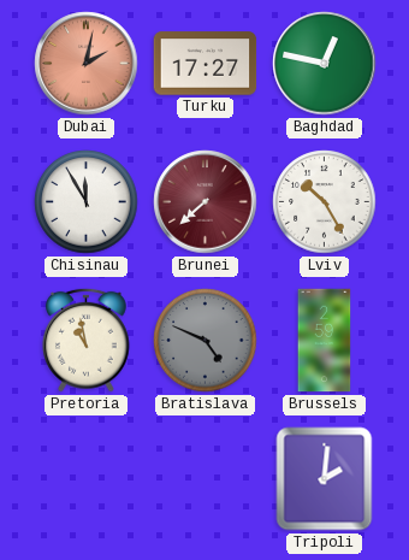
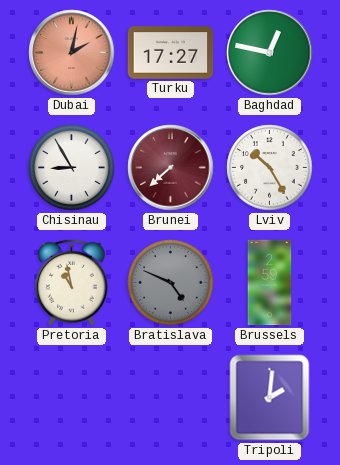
Chisinau: 11:55 -> 8:55 (72, 168)
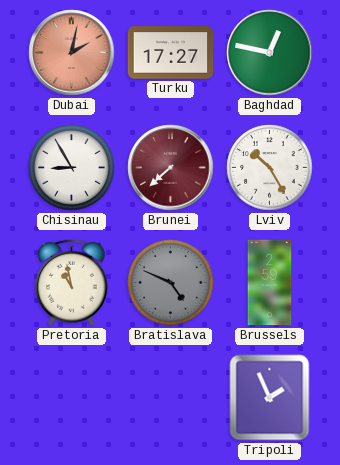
Tripoli: 2:01 -> 1:56 (270, 398)
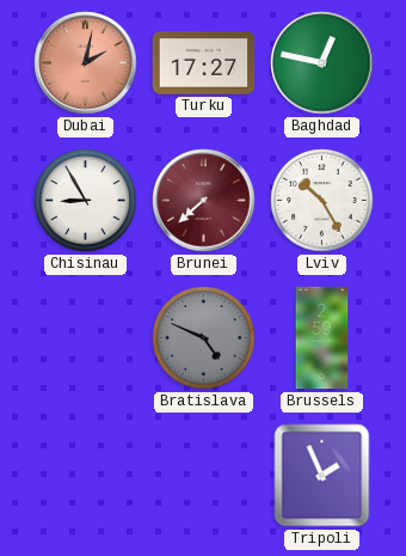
Pretoria: 10:58 -> none (72, 282)
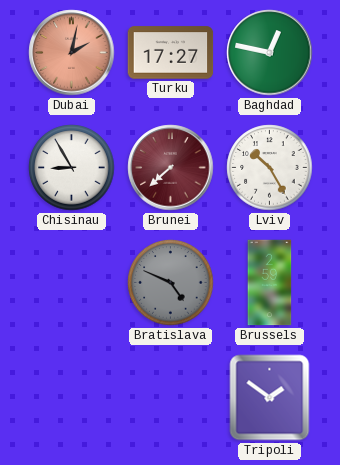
Tripoli: 1:56 -> 1:51 (270, 398)
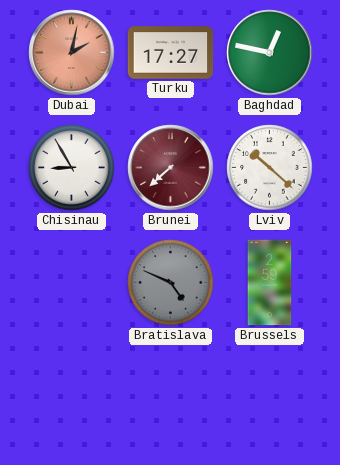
Lviv: 10:25 -> 10:22 (270, 168)
Tripoli: 1:51 -> none (270, 398)
